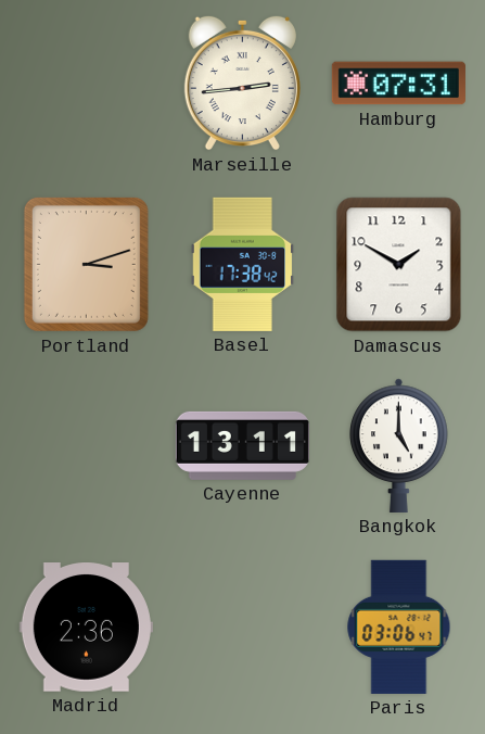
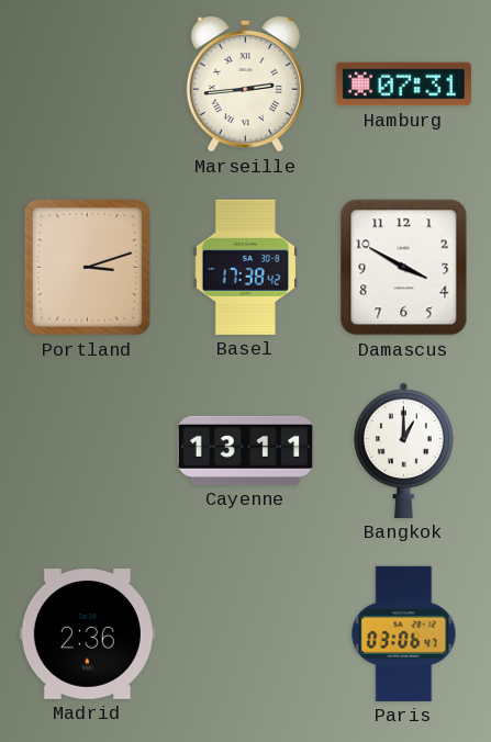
Damascus: 1:50 -> 3:50 (404, 268)
Bangkok: 5:00 -> 1:00 (404, 450)
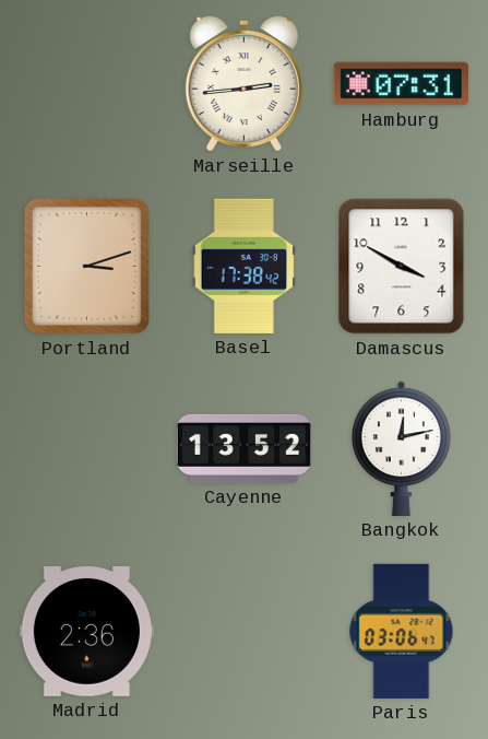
Cayenne: 13:11 -> 13:52 (243, 448)
Bangkok: 1:00 -> 12:13 (402, 448)
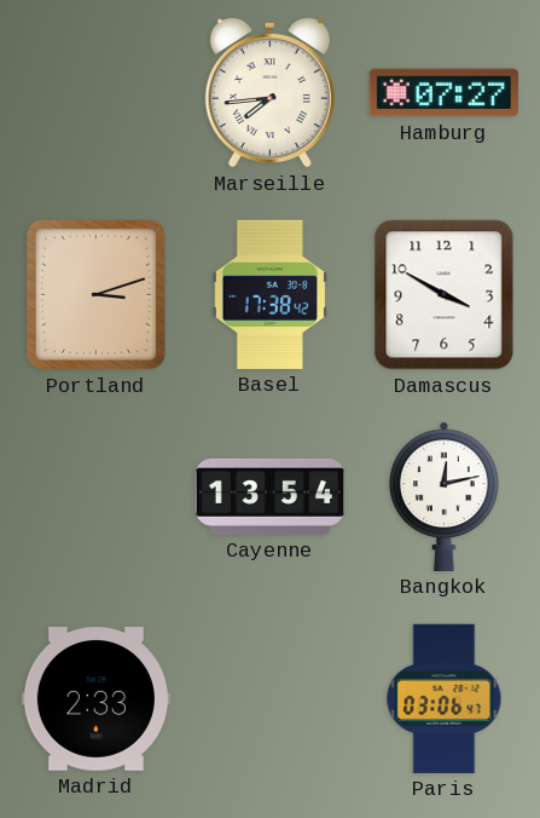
Marseille: 2:44 -> 7:44 (269, 92)
Hamburg: 07:31 -> 07:27 (443, 93)
Cayenne: 13:52 -> 13:54 (269, 496)
Madrid: 2:36 -> 2:33 (95, 699)
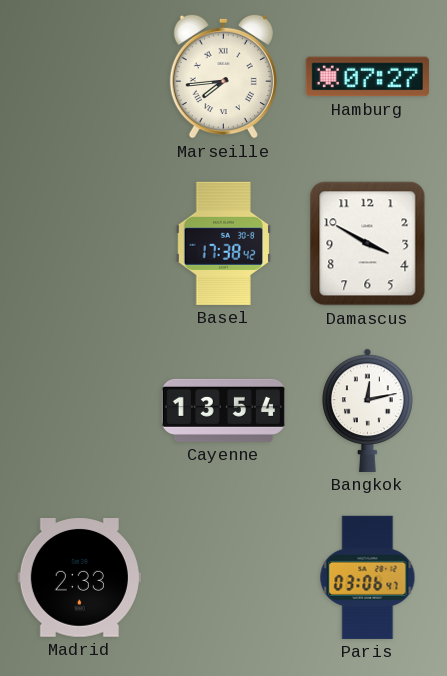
Portland: 3:12 -> none (95, 294)
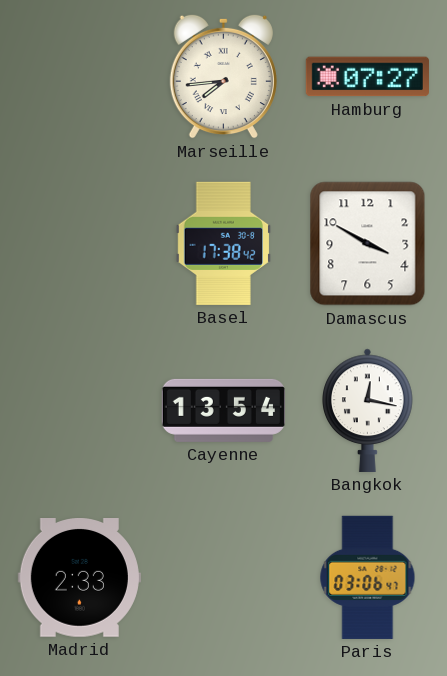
Bangkok: 12:13 -> 12:17 (368, 410)
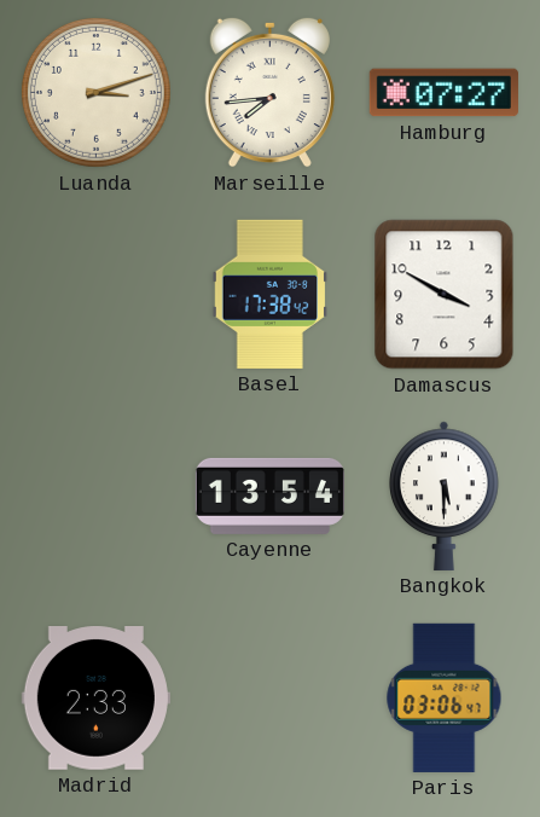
Luanda: none -> 3:12 (95, 92)
Bangkok: 12:17 -> 5:30 (445, 496)
